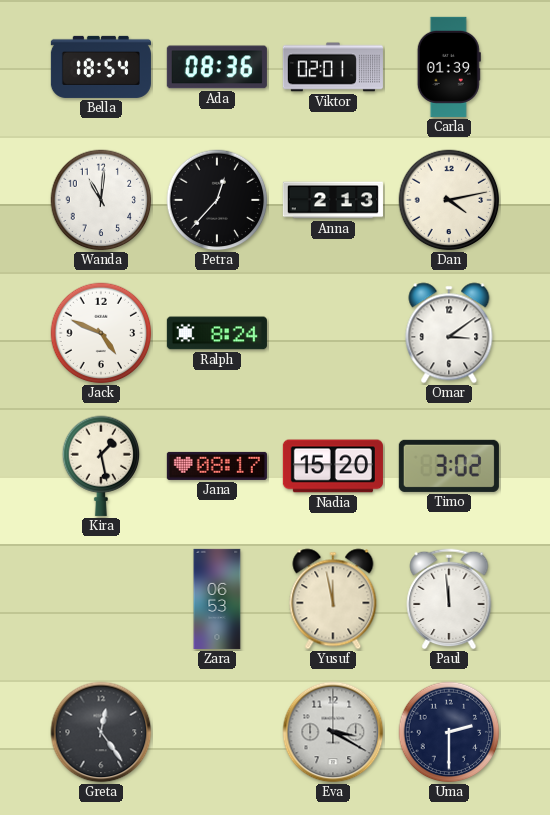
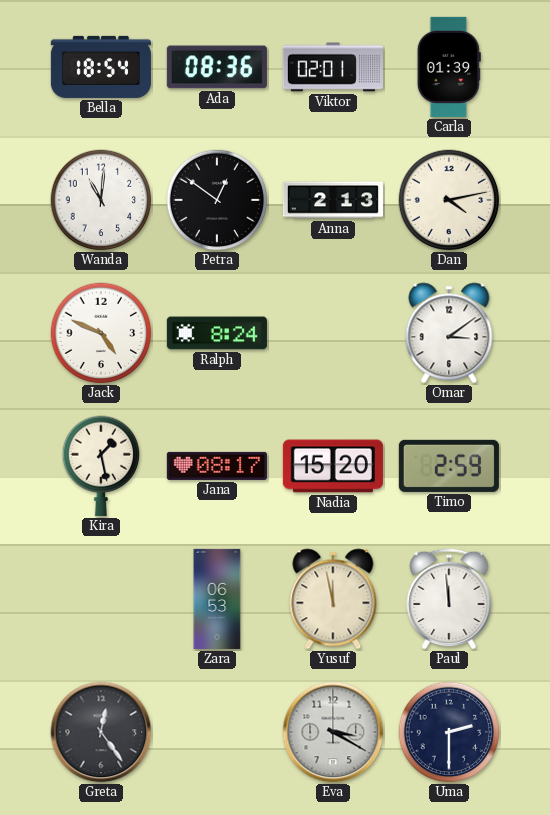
Petra: 12:37 -> 12:51 (217, 200)
Timo: 3:02 -> 2:59 (449, 466)
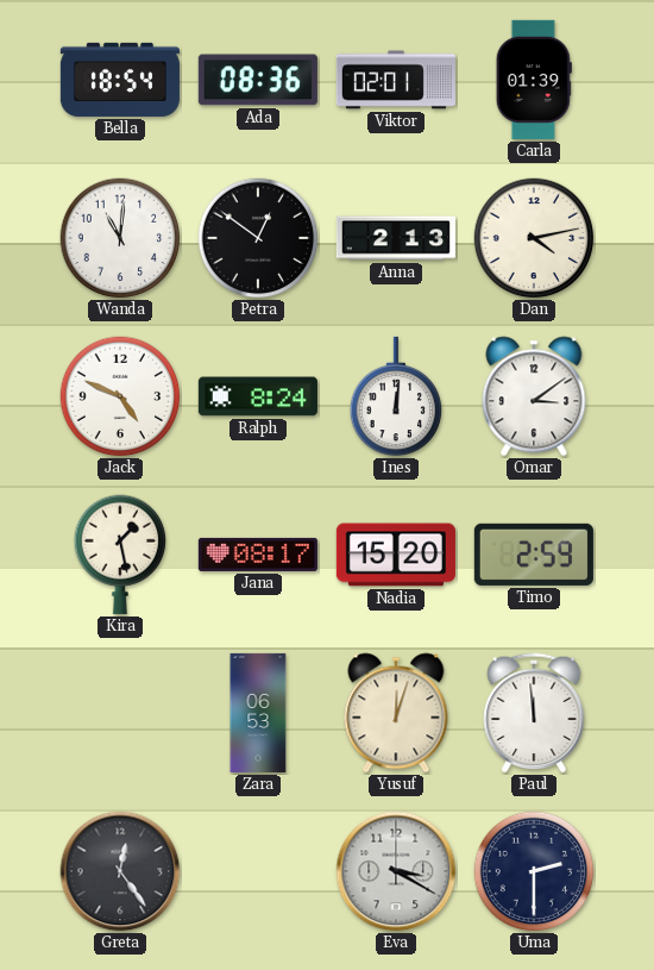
Ines: none -> 12:01 (396, 396)
Yusuf: 11:58 -> 12:03 (396, 713)
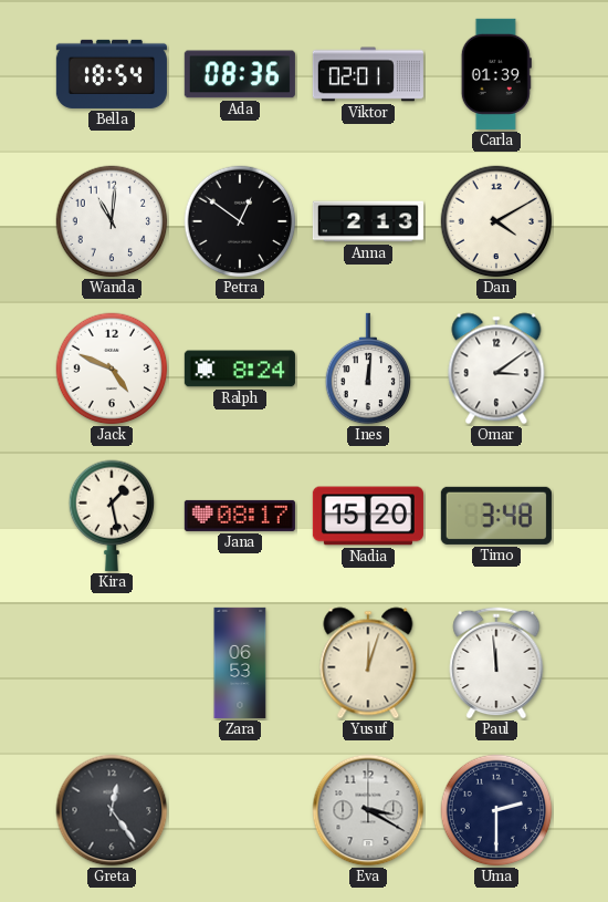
Dan: 4:13 -> 4:10 (496, 221)
Timo: 2:59 -> 3:48 (496, 516)
